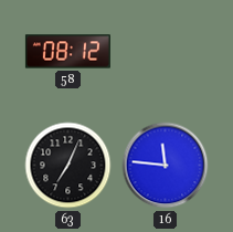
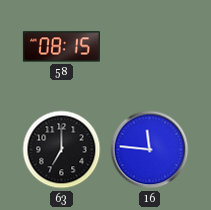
58: 08:12 -> 08:15 (61, 47)
63: 7:04 -> 7:00 (62, 150)
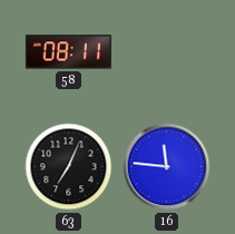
58: 08:15 -> 08:11 (68, 52)
63: 7:00 -> 7:04 (69, 167)
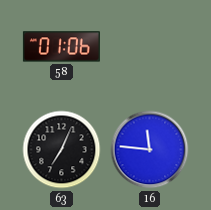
58: 08:11 -> 01:06 (61, 47)
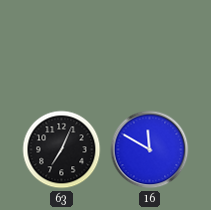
58: 01:06 -> none (61, 47)
16: 11:46 -> 11:50 (150, 150)
